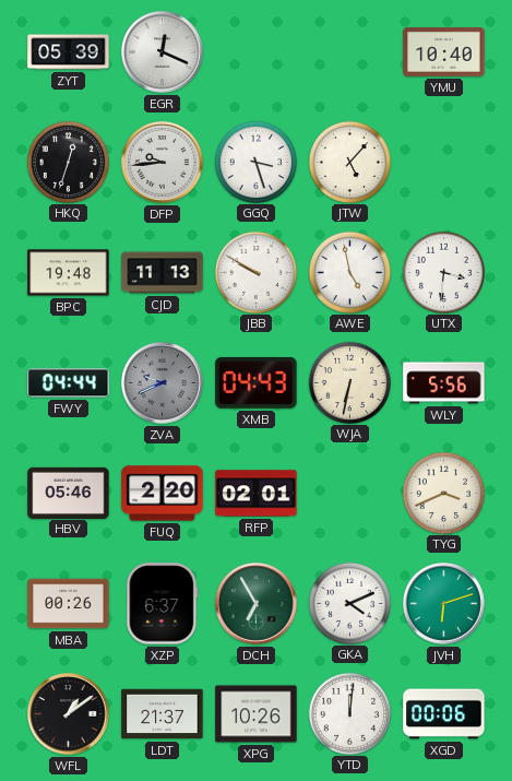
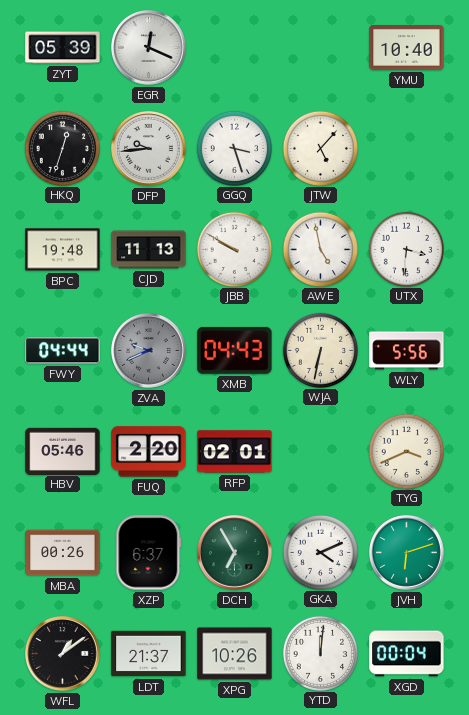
XGD: 00:06 -> 00:04 (407, 654)
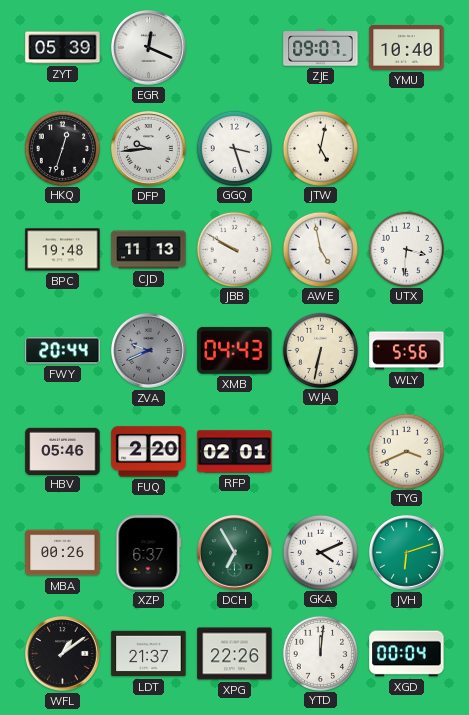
ZJE: none -> 09:07 (321, 48)
JTW: 5:07 -> 5:02 (320, 148)
FWY: 04:44 -> 20:44 (63, 351)
XPG: 10:26 -> 22:26 (235, 654)
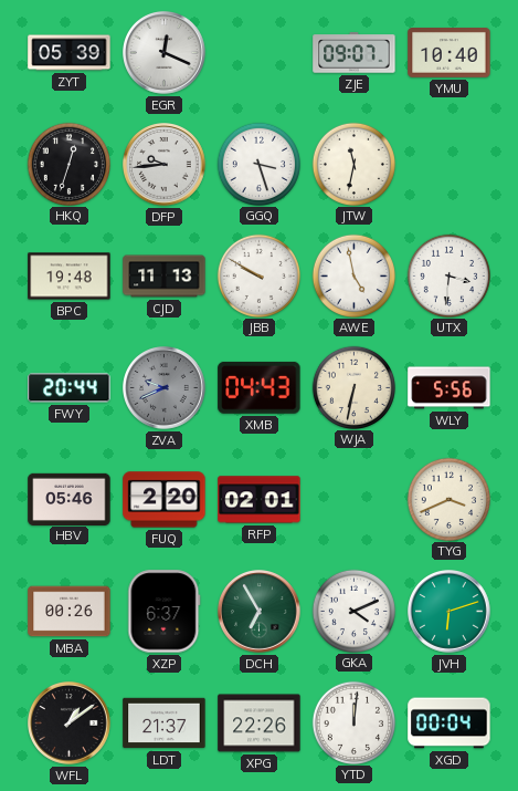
JTW: 5:02 -> 11:32 (353, 164)
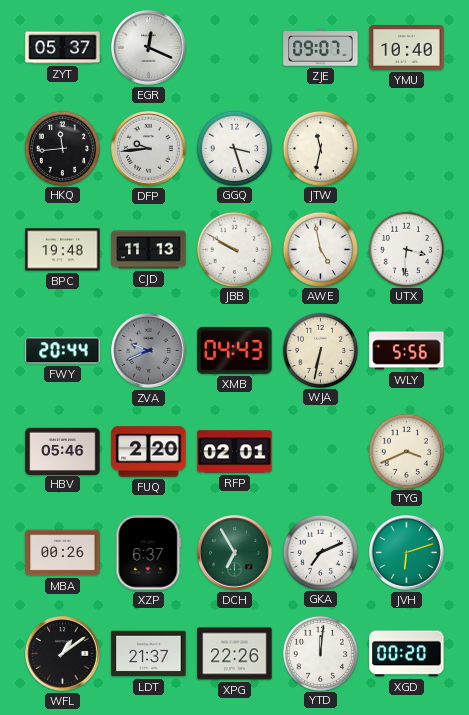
ZYT: 05:39 -> 05:37 (63, 48)
HKQ: 12:33 -> 11:44 (62, 148)
GKA: 4:11 -> 7:11 (320, 552)
XGD: 00:04 -> 00:20 (407, 654)
